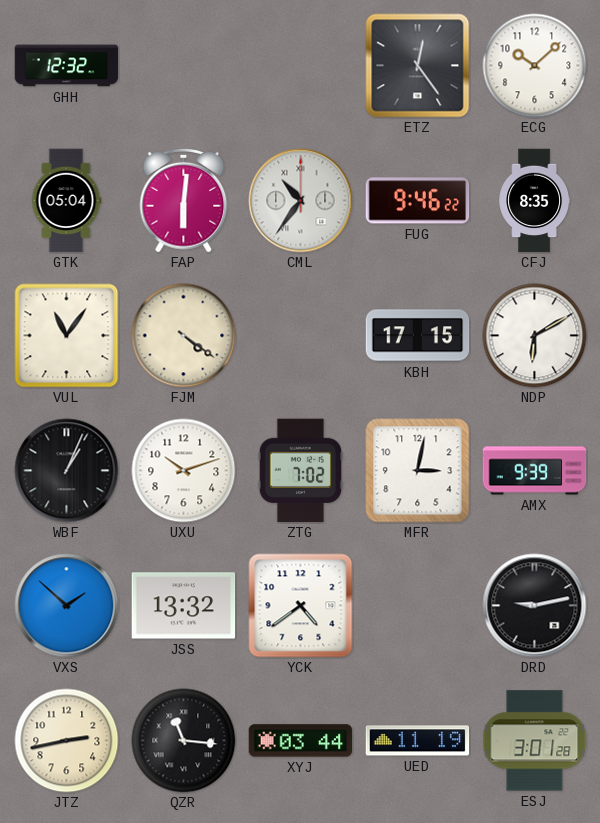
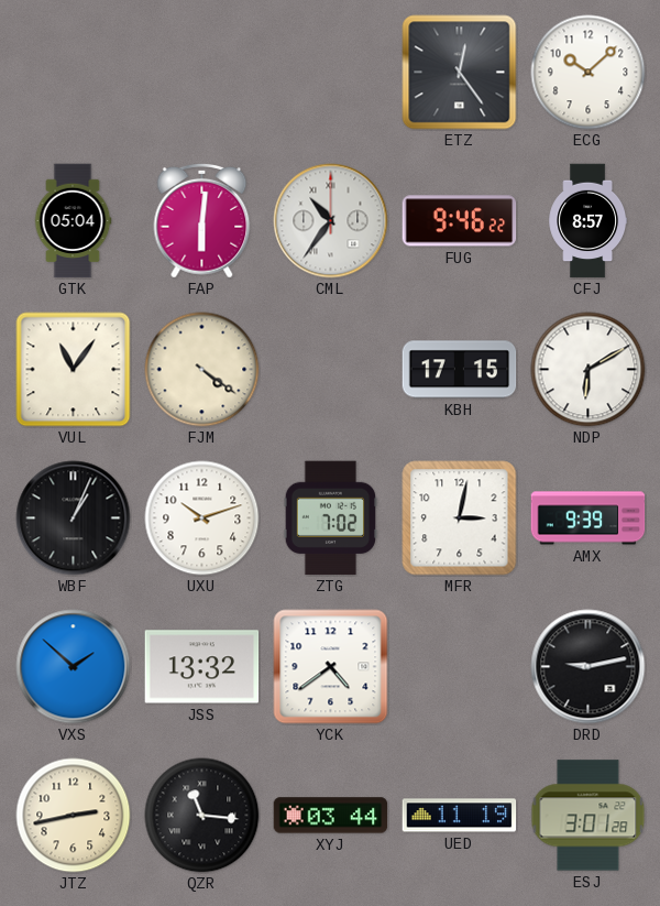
GHH: 12:32 -> none (67, 66)
CFJ: 8:35 -> 8:57 (587, 221)
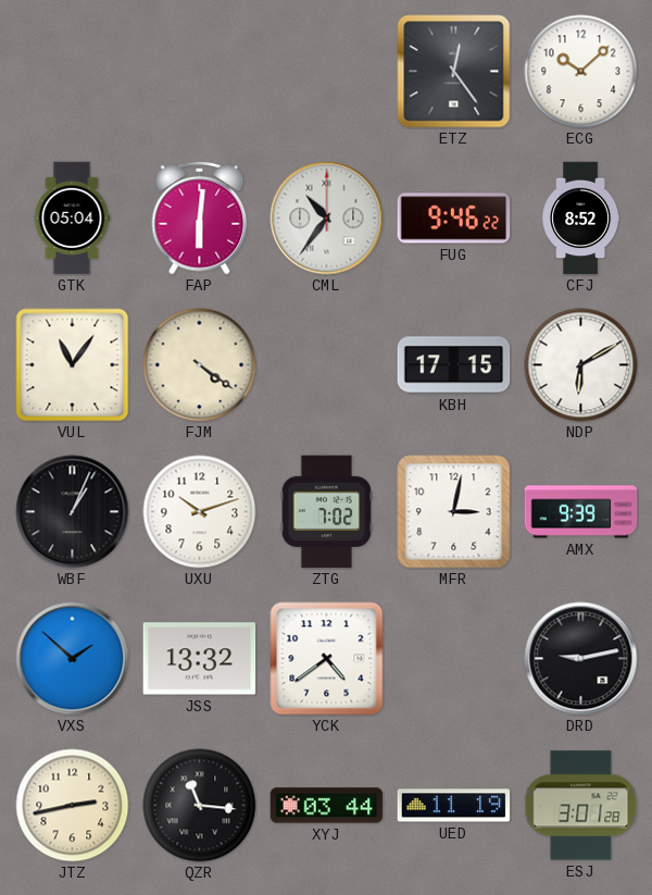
CFJ: 8:57 -> 8:52 (580, 219)
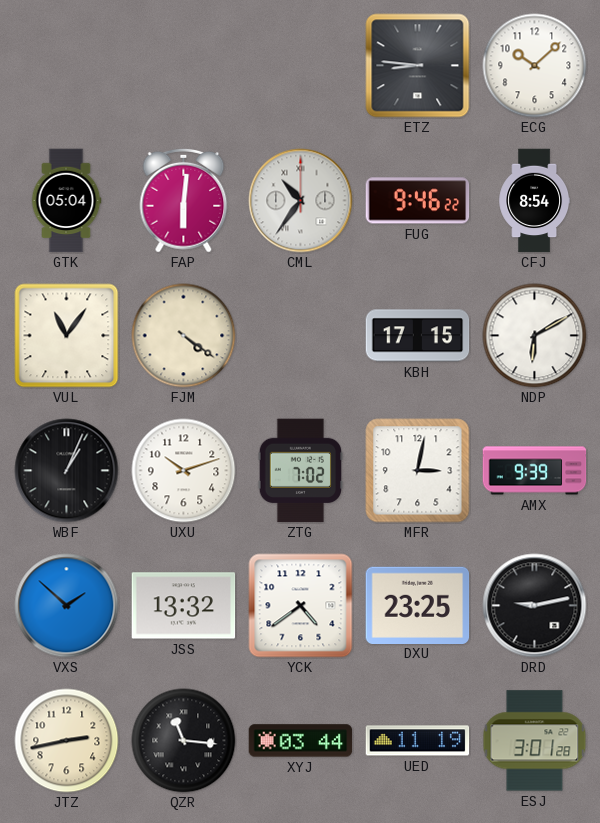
ETZ: 12:24 -> 8:46 (418, 66)
CFJ: 8:52 -> 8:54 (534, 201)
DXU: none -> 23:25 (418, 605)
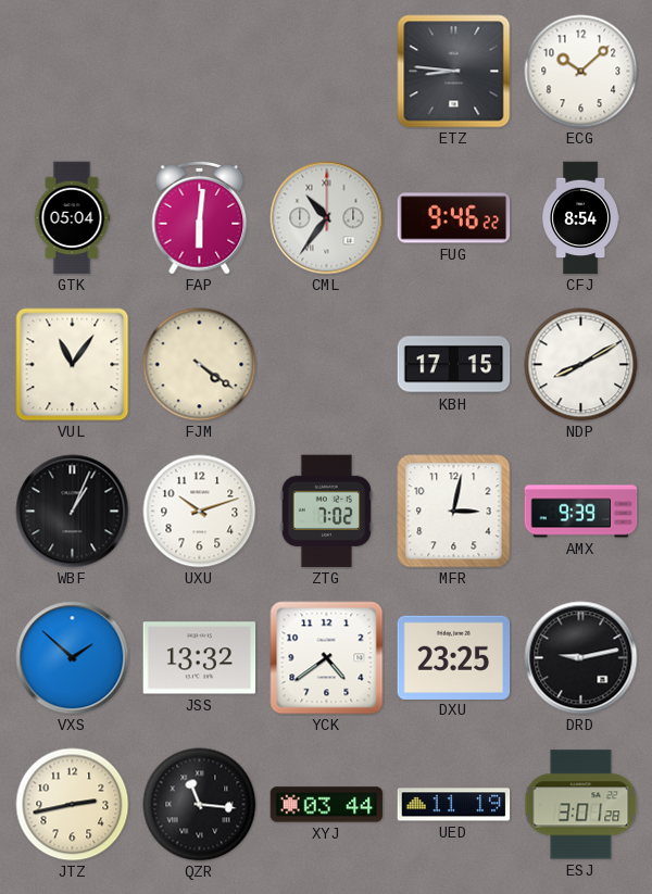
NDP: 6:10 -> 8:10 (581, 365)
